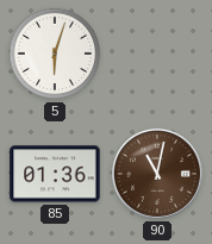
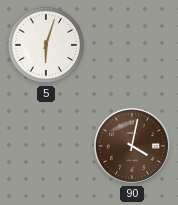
85: 01:36 -> none (55, 174)
90: 11:02 -> 4:02 (132, 146)
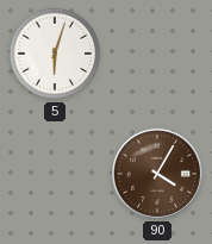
90: 4:02 -> 4:05 (157, 174)
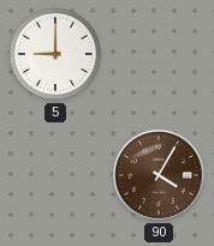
5: 6:03 -> 9:00 (55, 54)
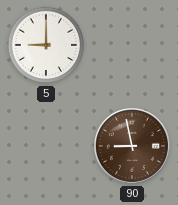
90: 4:05 -> 8:58 (132, 146)
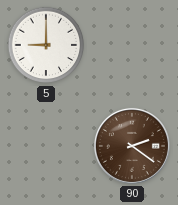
90: 8:58 -> 2:21 (132, 146)
